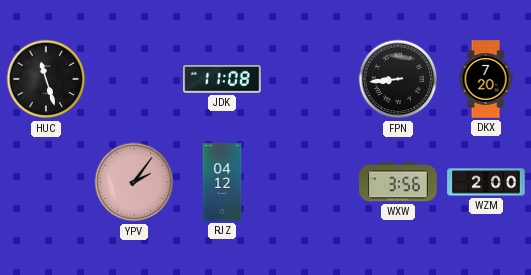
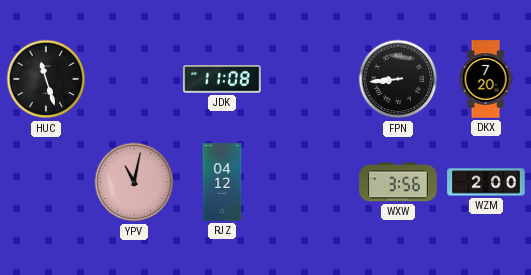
YPV: 2:06 -> 11:02 (134, 182)
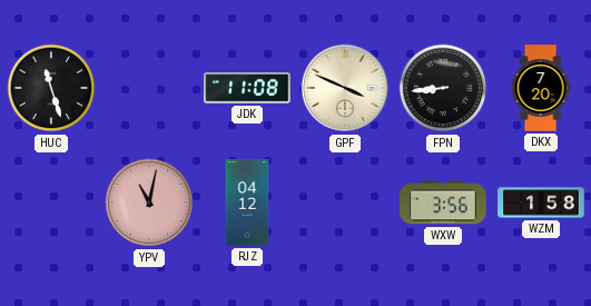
GPF: none -> 3:49 (345, 88)
WZM: 2:00 -> 1:58 (541, 203)
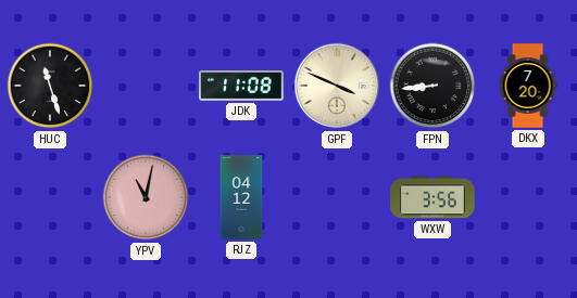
WZM: 1:58 -> none (541, 203)
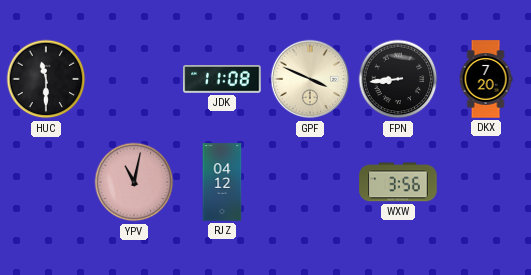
HUC: 11:27 -> 11:30 (46, 79)
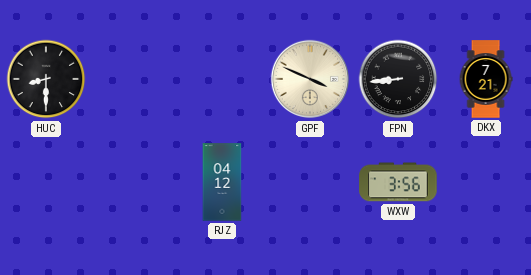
HUC: 11:30 -> 8:30 (46, 79)
JDK: 11:08 -> none (222, 79)
DKX: 7:20 -> 7:21 (486, 79)
YPV: 11:02 -> none (134, 182)
